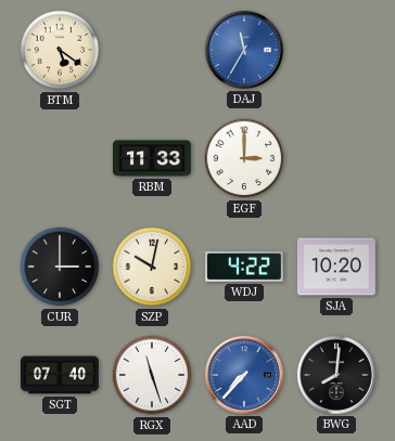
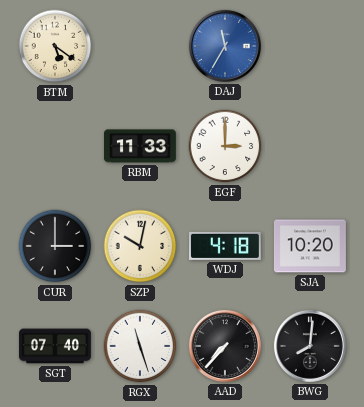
WDJ: 4:22 -> 4:18 (225, 246)
AAD dial: blue -> black (225, 346)
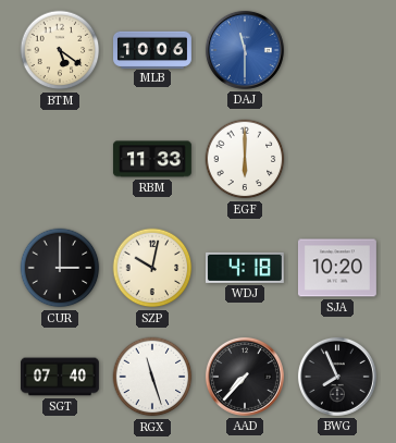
MLB: none -> 10:06 (153, 49)
DAJ: 11:35 -> 11:30 (245, 50)
EGF: 3:00 -> 6:00 (245, 159)
BWG: 8:01 -> 7:56 (337, 377)
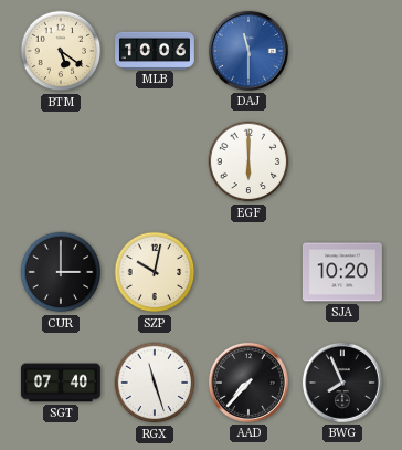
RBM: 11:33 -> none (152, 159)
WDJ: 4:18 -> none (245, 268)
